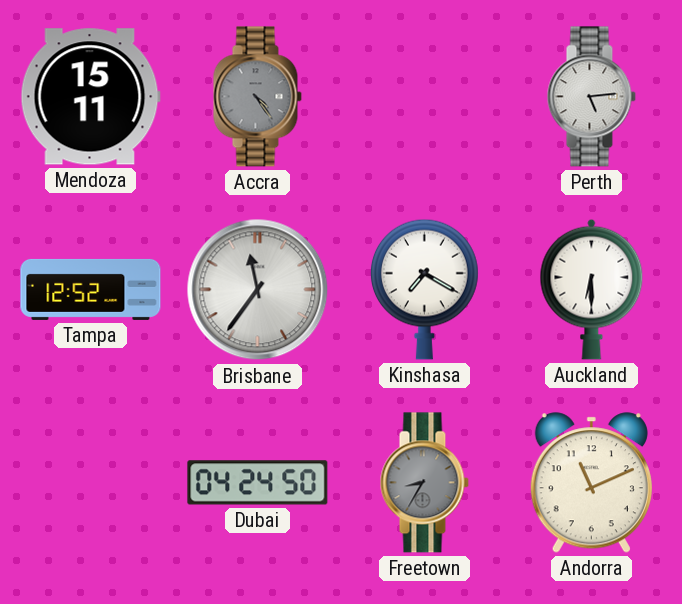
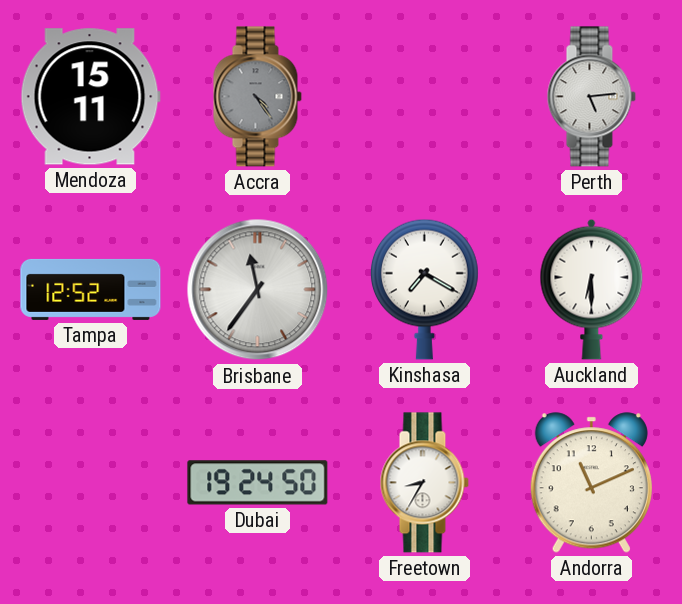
Dubai: 04:24 -> 19:24 (258, 483)
Freetown dial: grey -> white (424, 483)
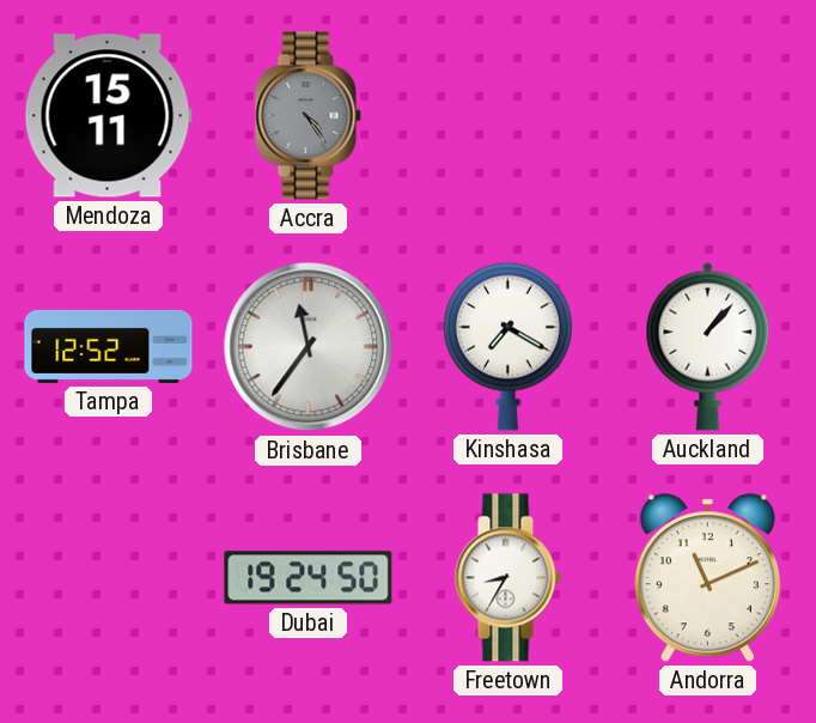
Perth: 5:14 -> none (591, 97)
Auckland: 6:30 -> 1:07 (708, 346)
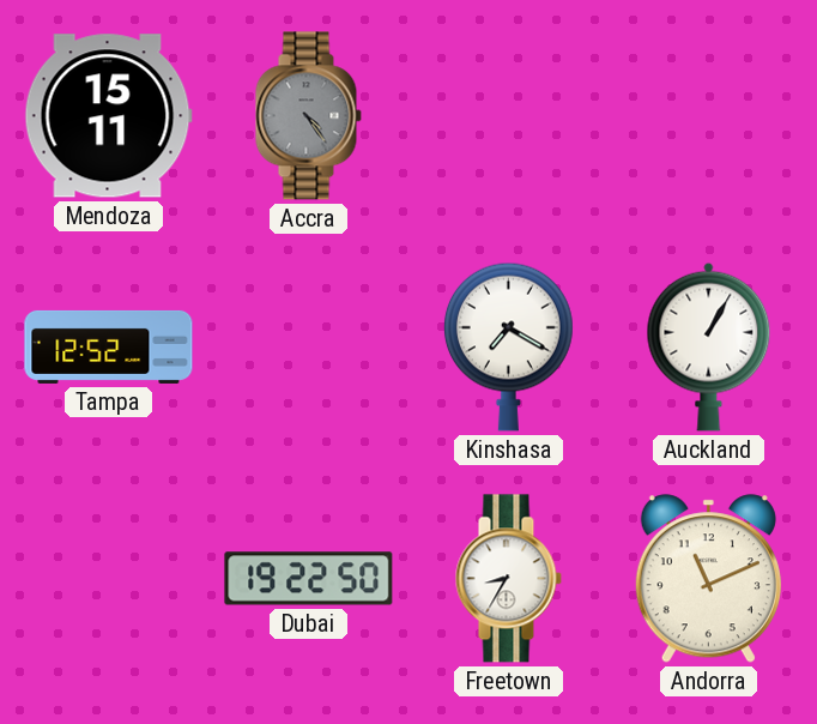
Brisbane: 11:36 -> none (309, 347)
Auckland: 1:07 -> 1:05 (709, 346)
Dubai: 19:24 -> 19:22 (309, 579)
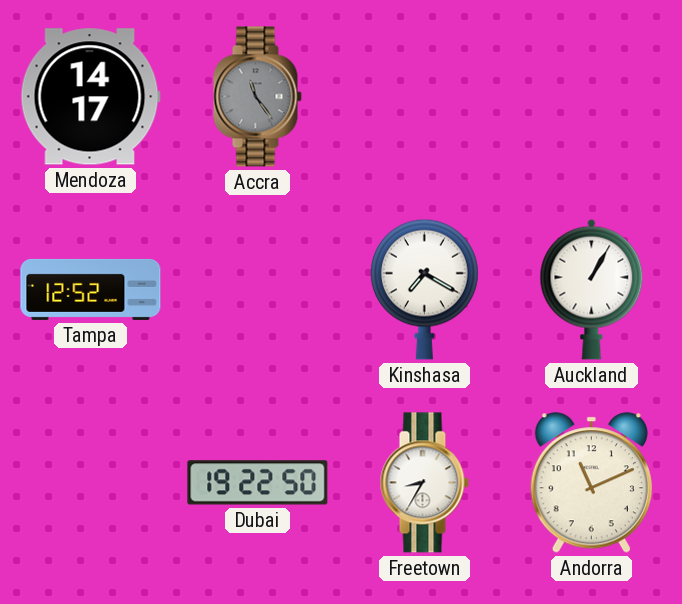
Mendoza: 15:11 -> 14:17 (90, 97)
Accra: 4:24 -> 11:24 (257, 97)
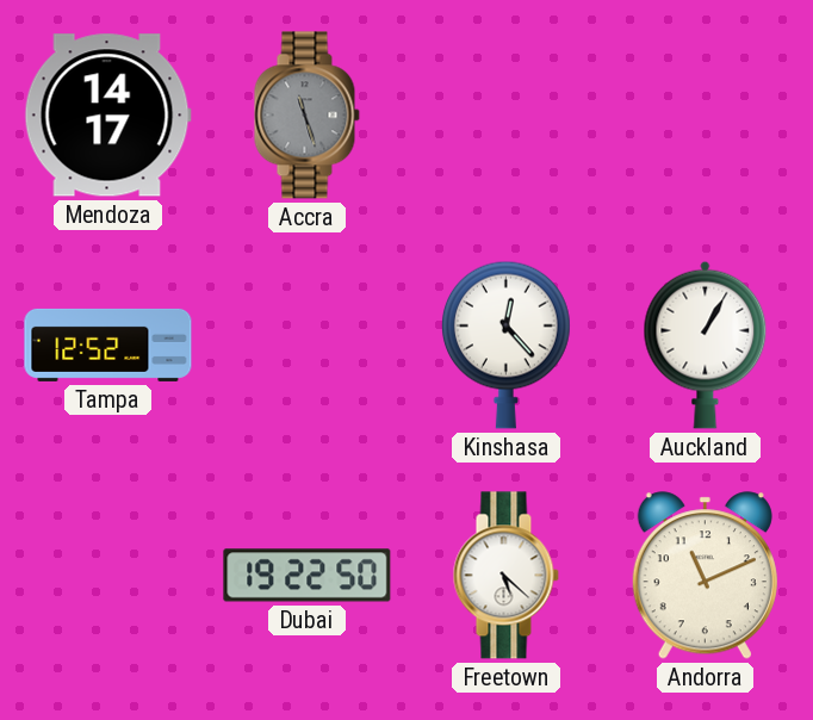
Accra: 11:24 -> 11:27 (306, 116)
Kinshasa: 7:20 -> 12:23 (505, 345)
Freetown: 8:35 -> 5:22 (505, 576)
